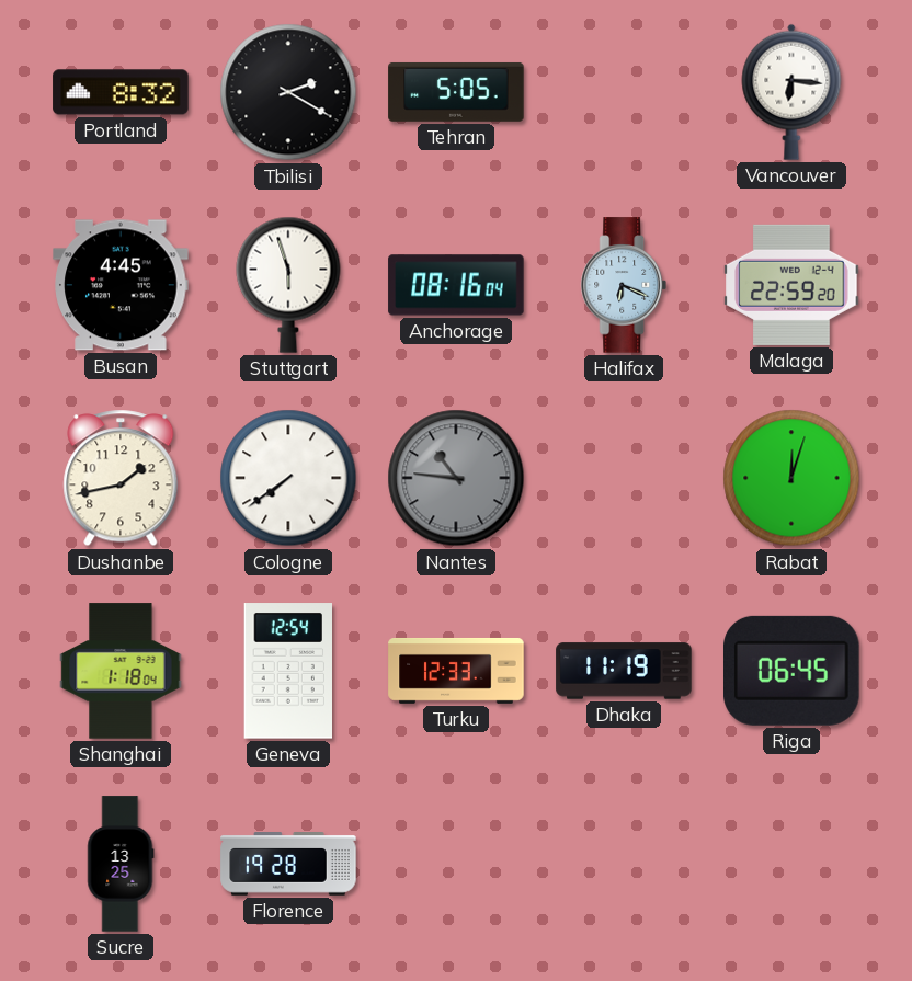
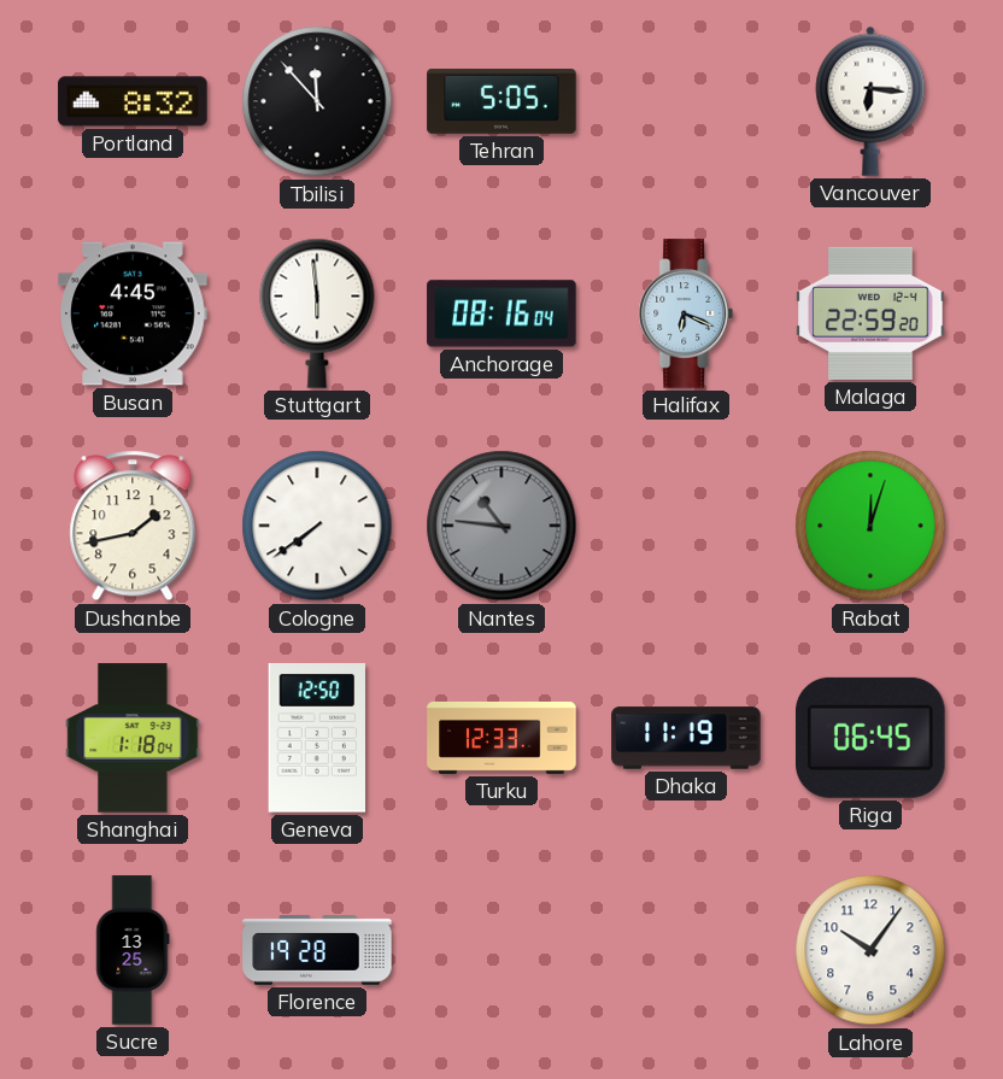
Tbilisi: 2:20 -> 11:53 (317, 101)
Stuttgart: 5:57 -> 5:59 (317, 313)
Geneva: 12:54 -> 12:50 (316, 738)
Lahore: none -> 10:06 (870, 950)
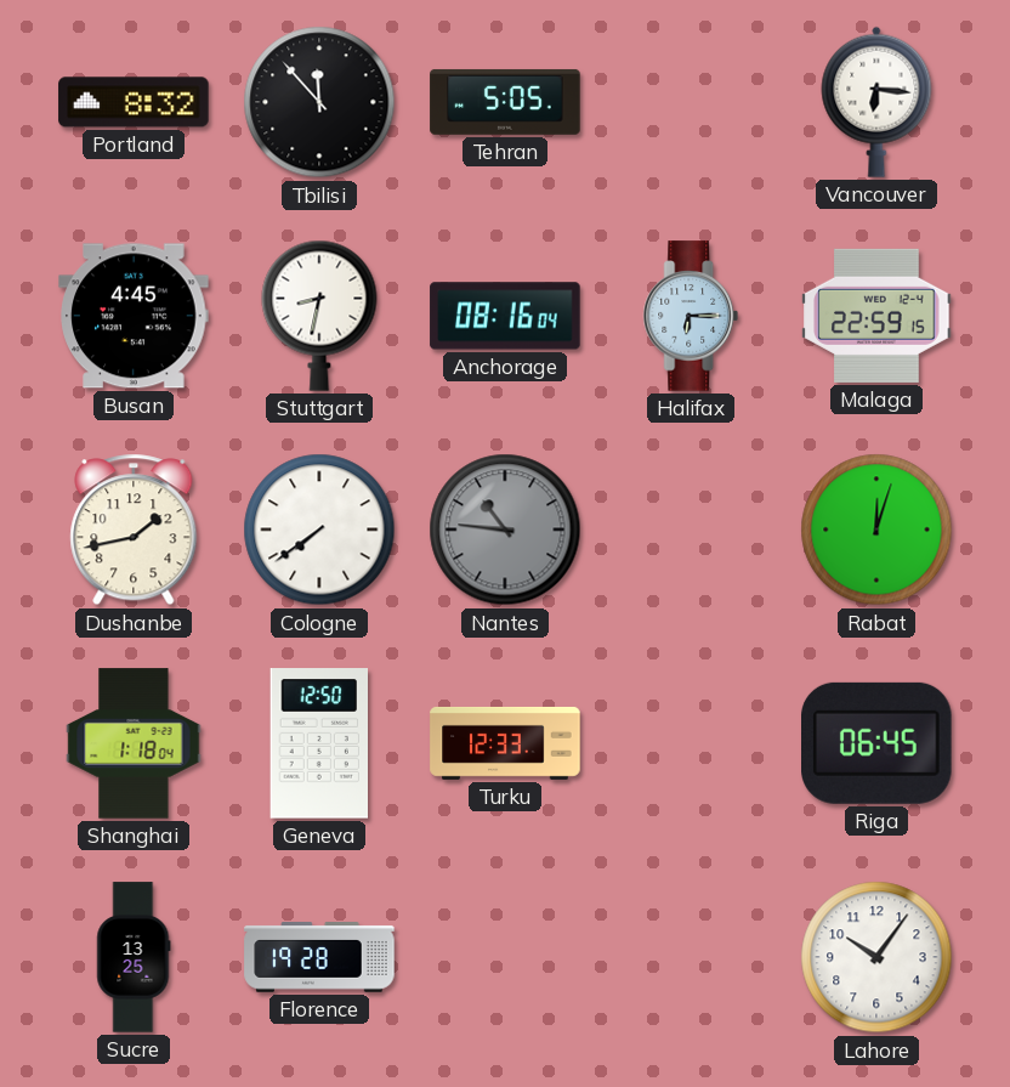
Stuttgart: 5:59 -> 8:32 (319, 316)
Halifax: 6:19 -> 6:15 (691, 316)
Malaga: 22:59:20 -> 22:59:15 (876, 316)
Dhaka: 11:19 -> none (686, 738)
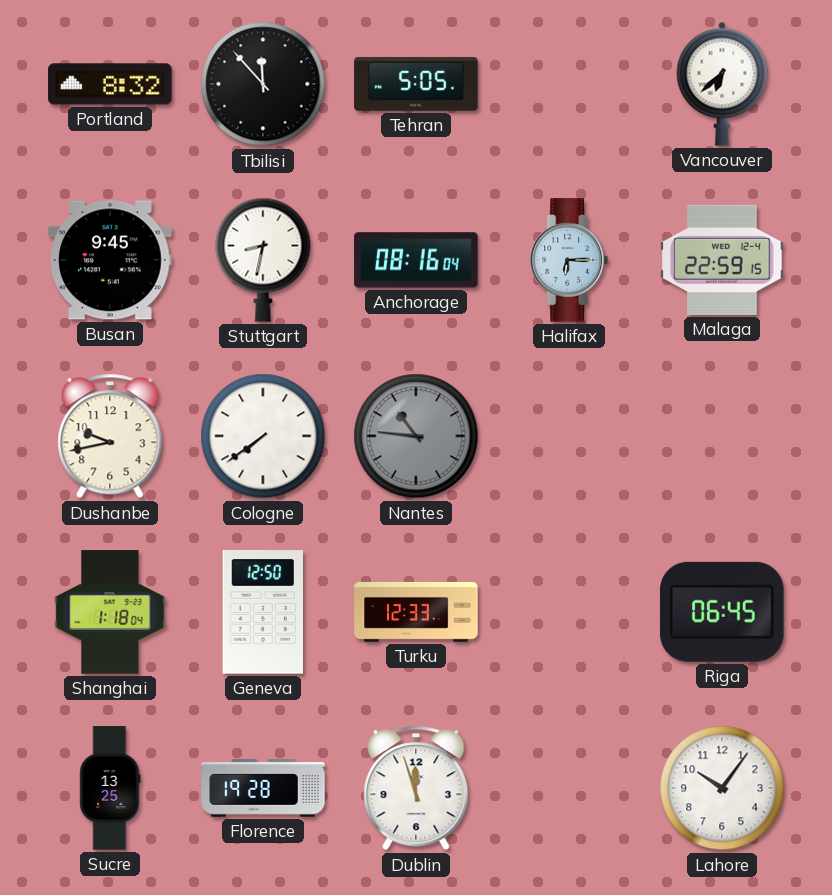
Vancouver: 6:16 -> 6:38 (722, 84)
Busan: 4:45 -> 9:45 (110, 260)
Dushanbe: 1:43 -> 9:43 (110, 436)
Rabat: 12:03 -> none (876, 530)
Dublin: none -> 11:57 (416, 788)
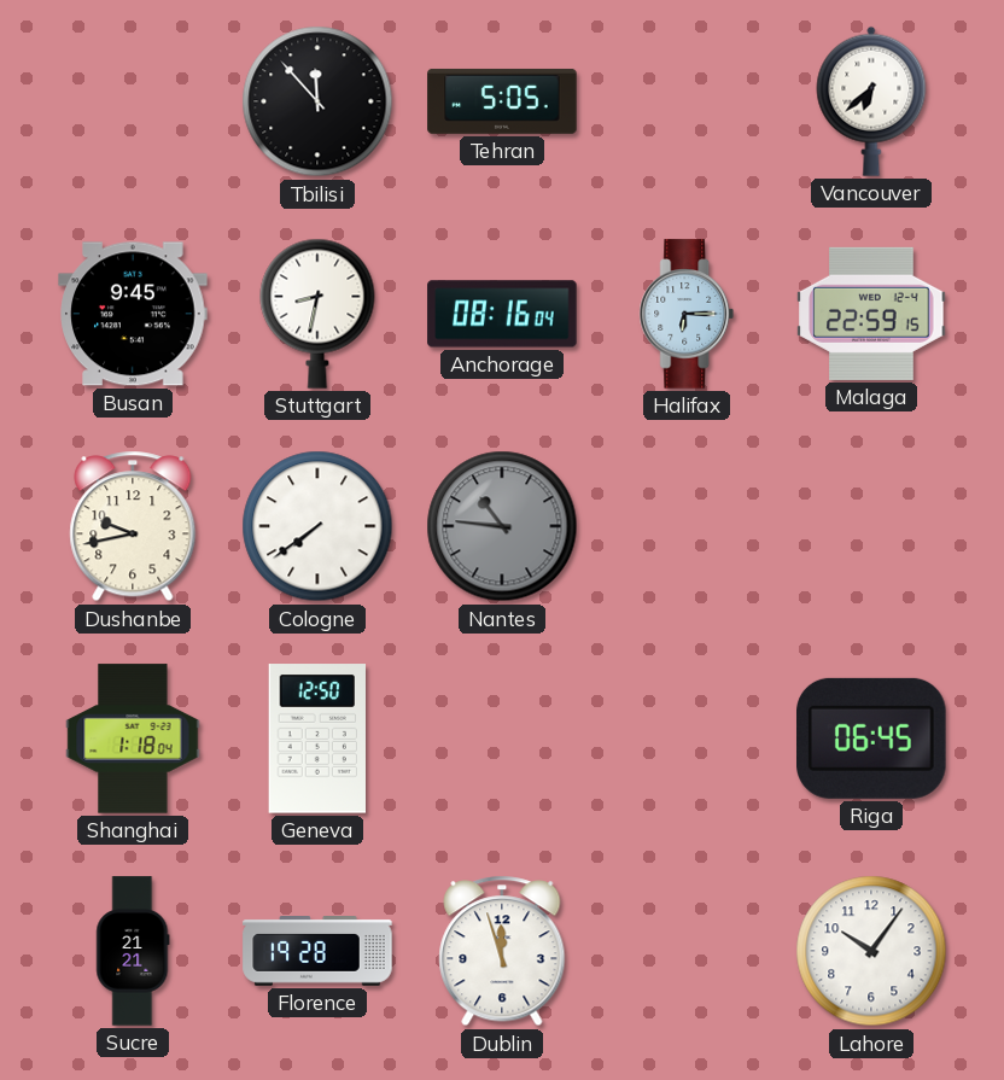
Portland: 8:32 -> none (110, 84)
Turku: 12:33 -> none (416, 612)
Sucre: 13:25 -> 21:21 (133, 951)
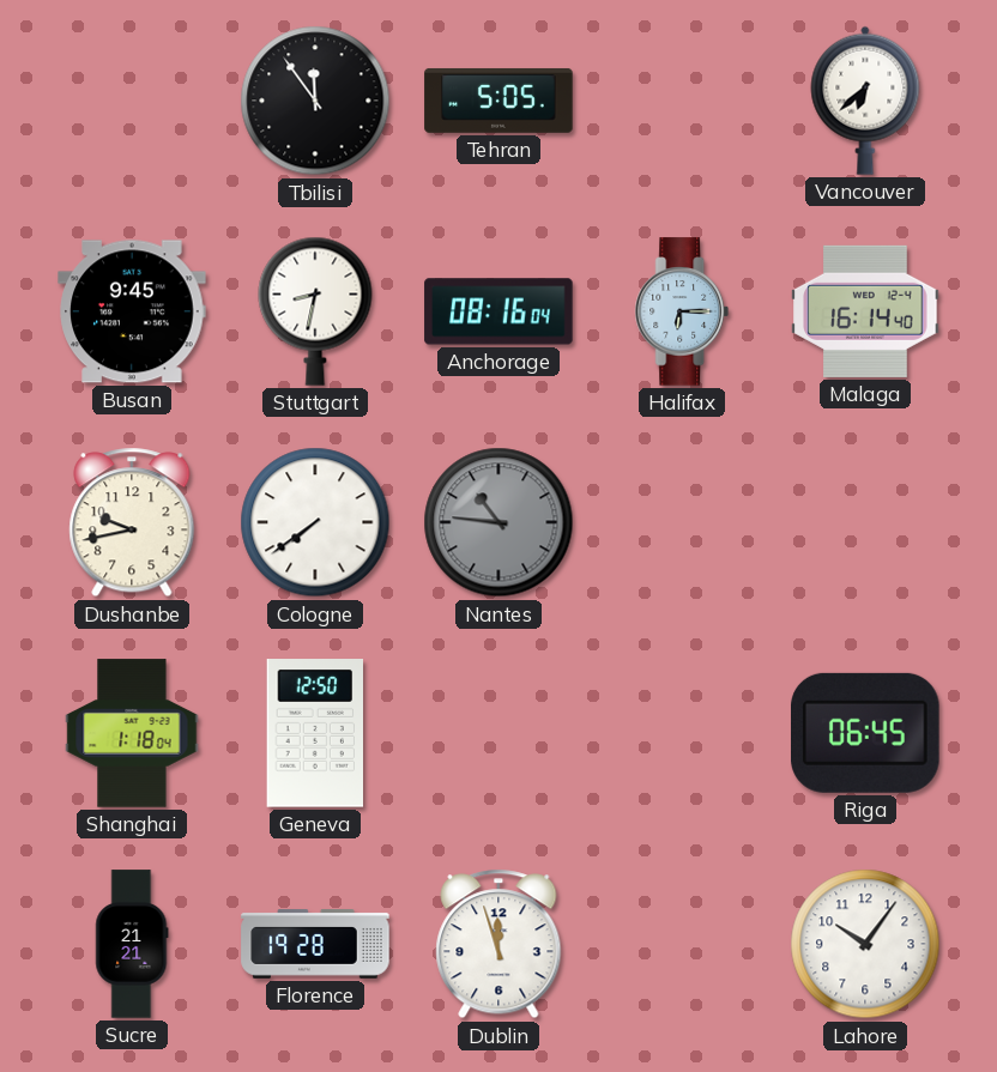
Tbilisi: 11:53 -> 11:54 (315, 101)
Malaga: 22:59 -> 16:14 (865, 311)
